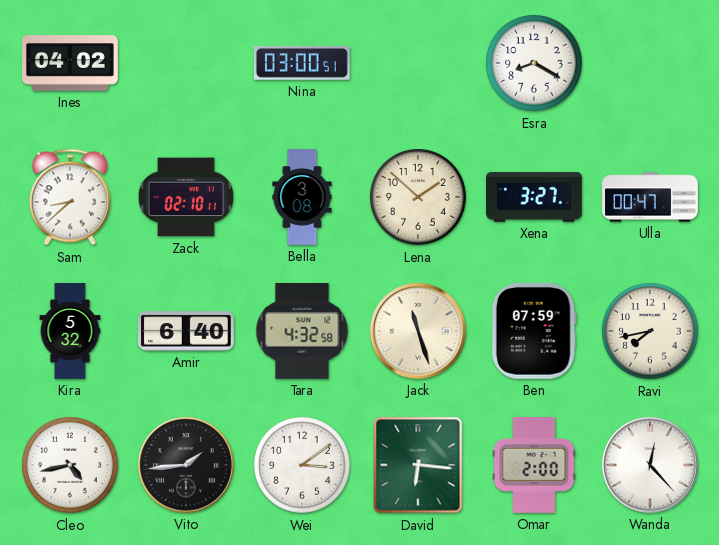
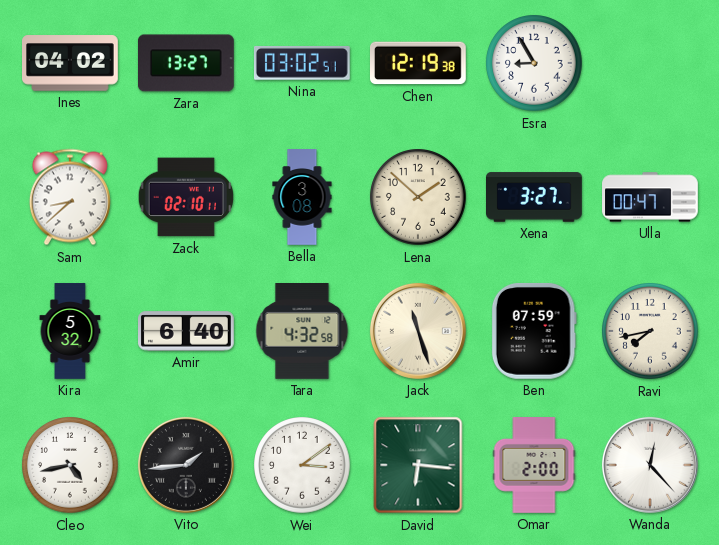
Zara: none -> 13:27 (186, 63)
Nina: 03:00 -> 03:02 (302, 64)
Chen: none -> 12:19 (419, 63)
Esra: 8:20 -> 8:55 (534, 63)
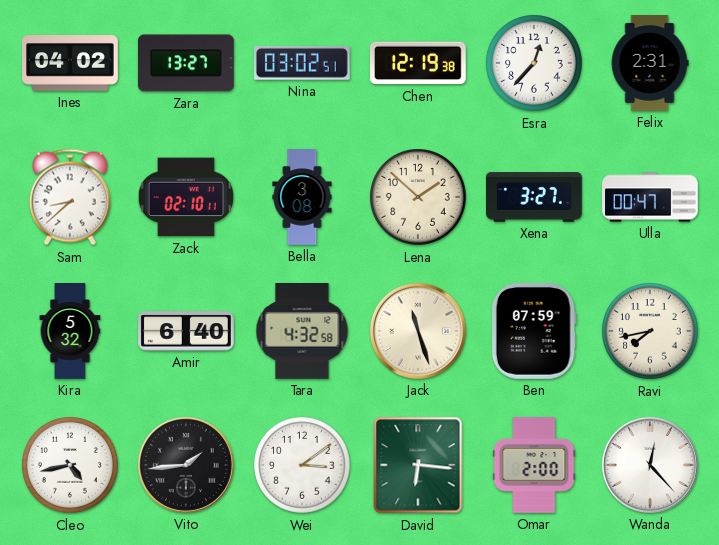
Esra: 8:55 -> 12:37 (534, 63)
Felix: none -> 2:31 (650, 64)
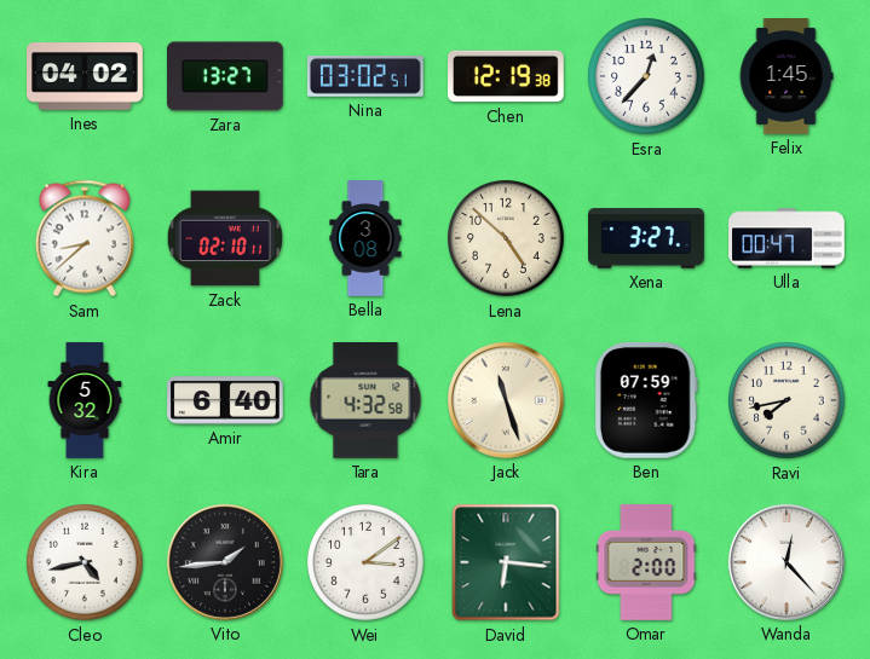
Felix: 2:31 -> 1:45 (787, 77)
Lena: 1:52 -> 4:52 (506, 238)
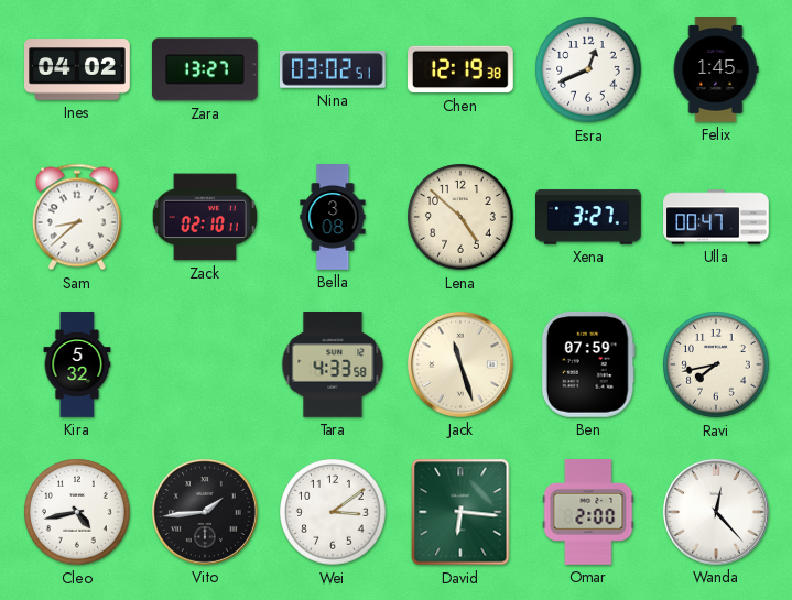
Esra: 12:37 -> 12:41 (588, 69)
Amir: 6:40 -> none (226, 400)
Tara: 4:32 -> 4:33 (333, 366)
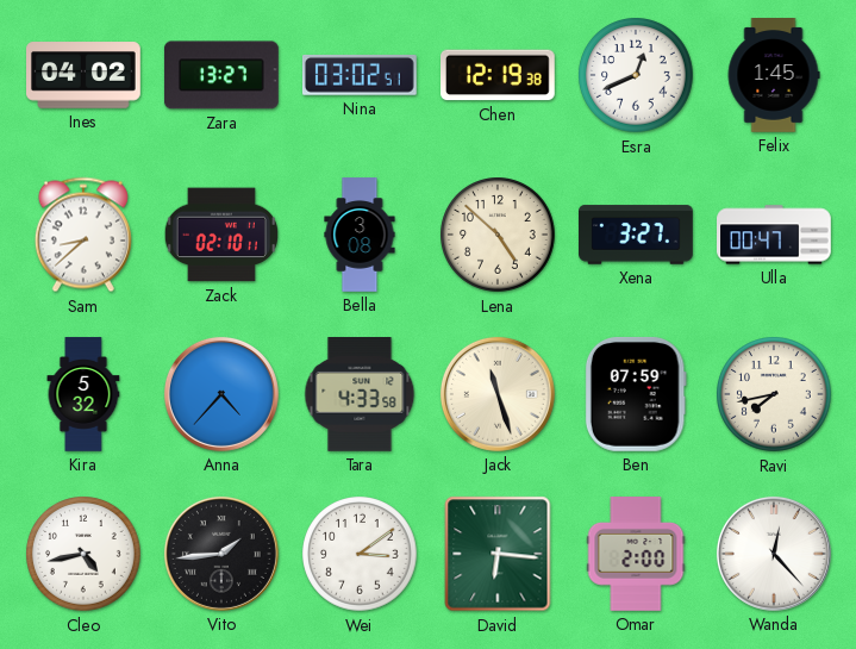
Anna: none -> 4:37 (221, 394)
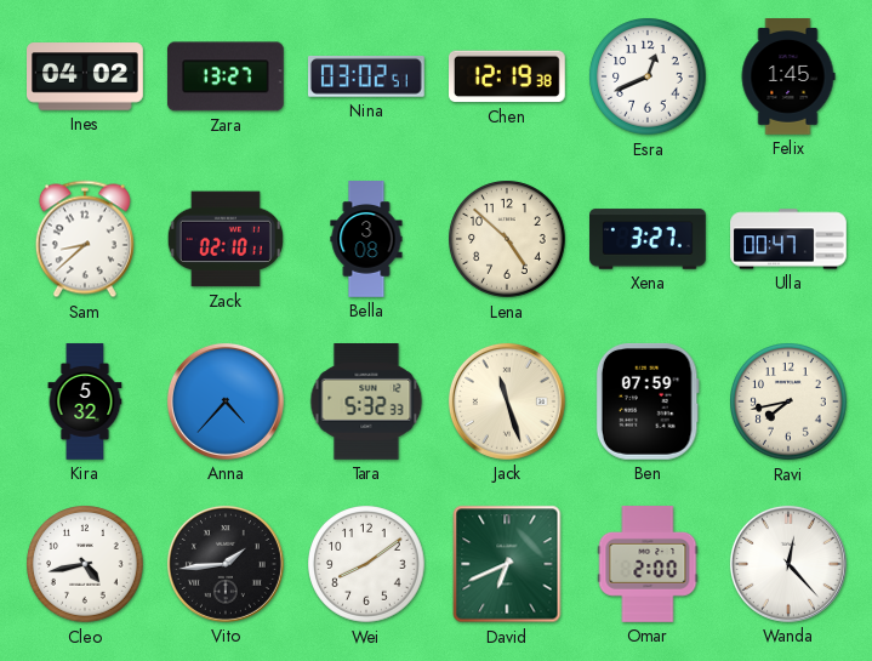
Tara: 4:33 -> 5:32 (366, 403)
Wei: 3:09 -> 8:09 (366, 564)
David: 6:16 -> 6:41 (507, 564)
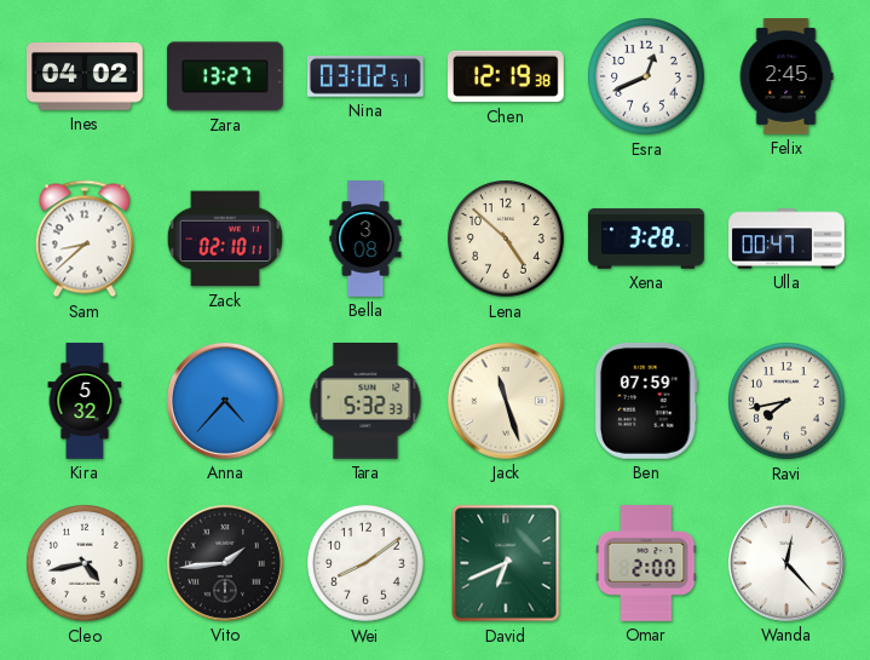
Felix: 1:45 -> 2:45 (787, 78)
Xena: 3:27 -> 3:28 (647, 239)
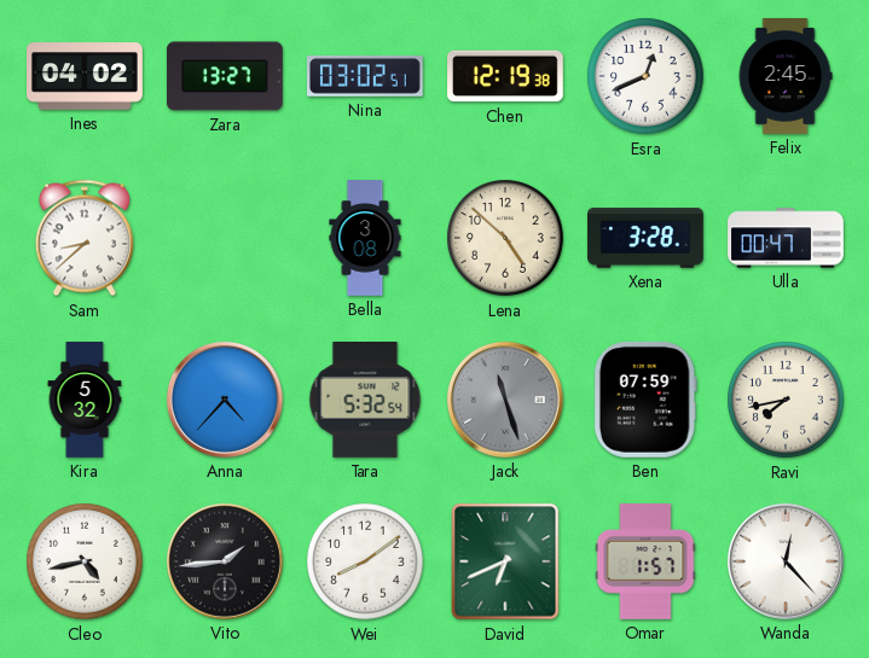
Zack: 02:10 -> none (225, 239)
Tara: 5:32:33 -> 5:32:54 (365, 401)
Jack dial: cream -> grey (505, 400)
Omar: 2:00 -> 1:57 (645, 563)
